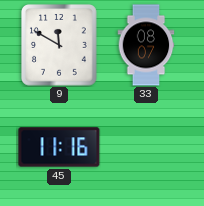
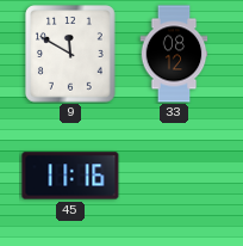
33: 08:07 -> 08:12 (174, 54)
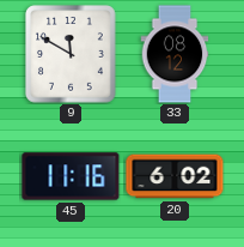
20: none -> 6:02 (175, 176)
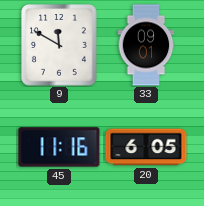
33: 08:12 -> 09:01 (146, 45)
20: 6:02 -> 6:05 (146, 147)
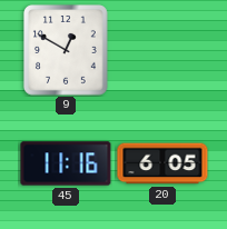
9: 11:50 -> 12:50 (67, 50)
33: 09:01 -> none (146, 45)
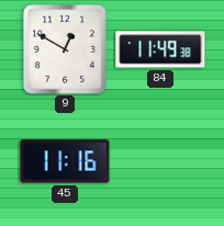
84: none -> 11:49 (160, 49)
20: 6:05 -> none (162, 163)
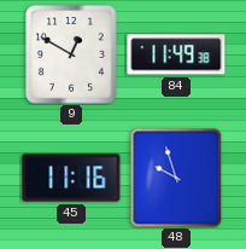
48: none -> 9:57 (176, 178)
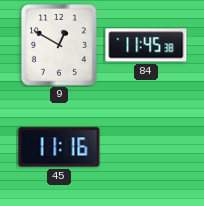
84: 11:49 -> 11:45 (146, 45)
48: 9:57 -> none (176, 178)
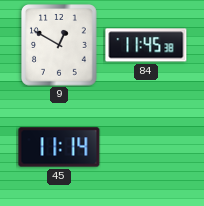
45: 11:16 -> 11:14 (59, 147)
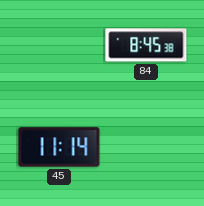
9: 12:50 -> none (60, 45)
84: 11:45 -> 8:45 (146, 45)
